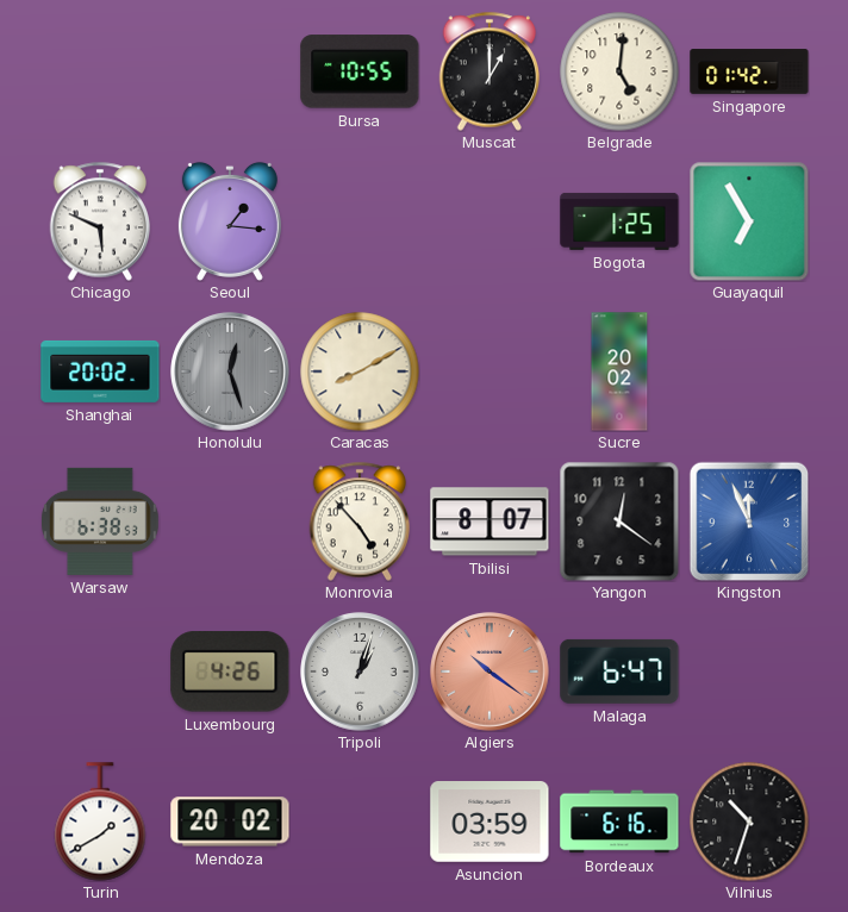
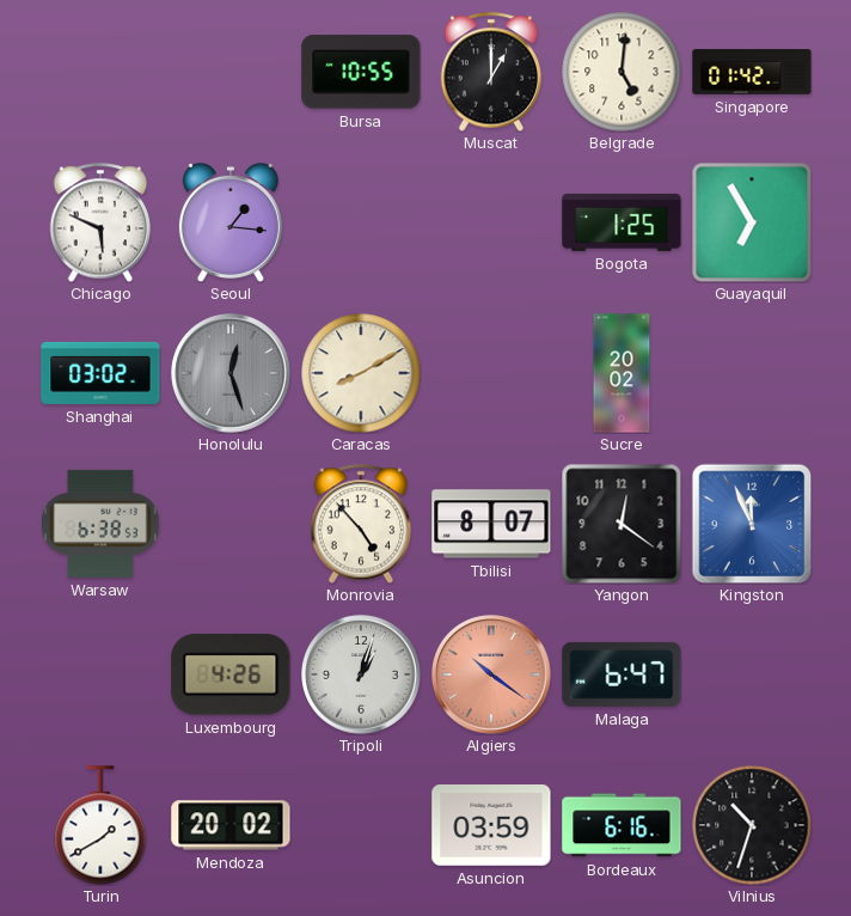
Shanghai: 20:02 -> 03:02 (100, 373)
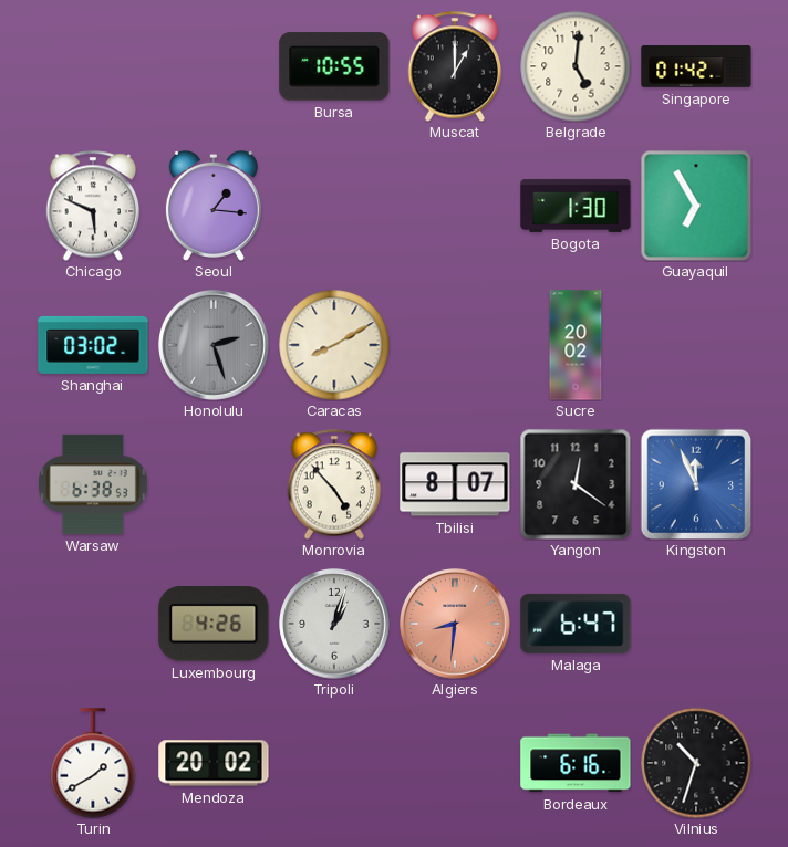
Bogota: 1:25 -> 1:30 (576, 206)
Honolulu: 12:27 -> 2:27 (214, 345)
Algiers: 10:21 -> 8:31 (455, 624)
Asuncion: 03:59 -> none (491, 826)
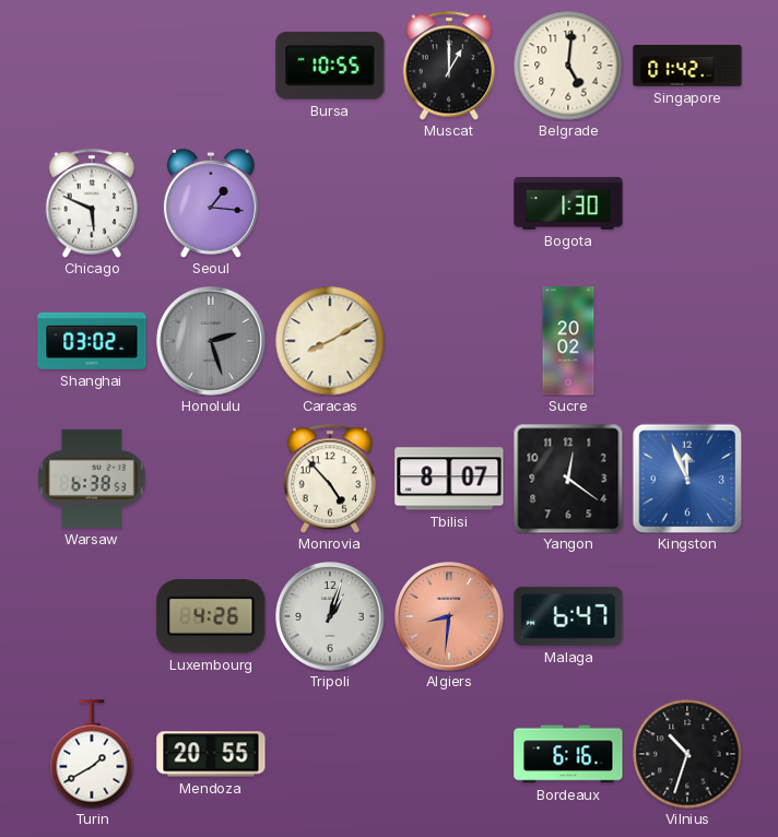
Guayaquil: 6:55 -> none (696, 206)
Mendoza: 20:02 -> 20:55 (211, 754)
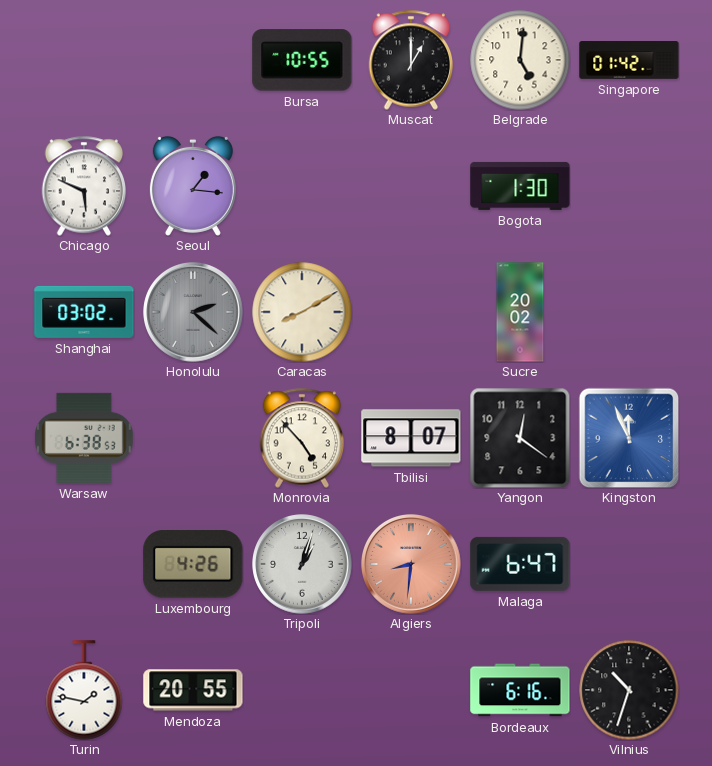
Honolulu: 2:27 -> 2:22 (193, 312)
Turin: 1:40 -> 1:47 (84, 690)
